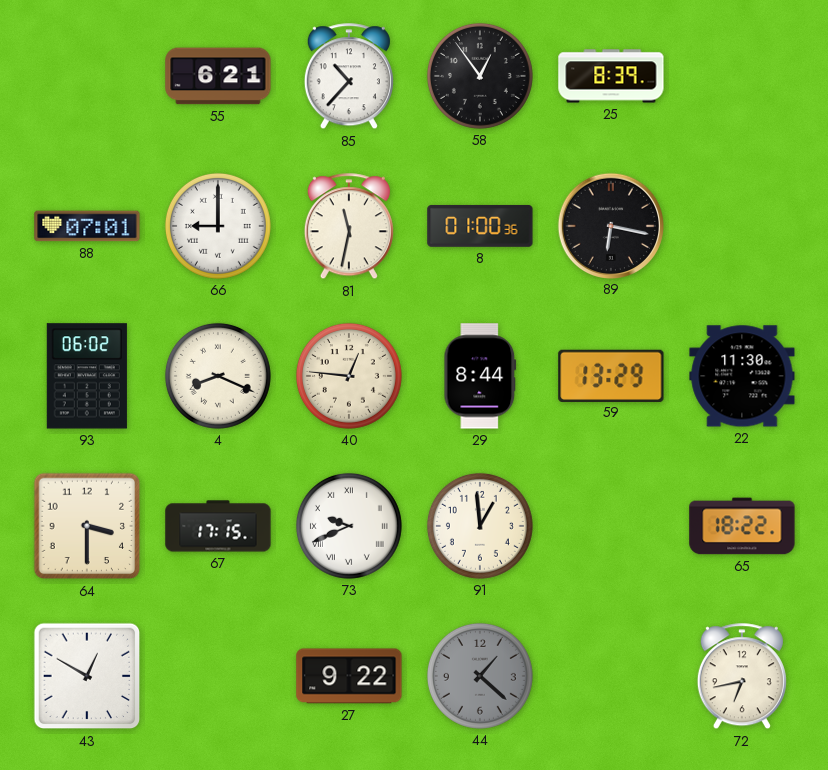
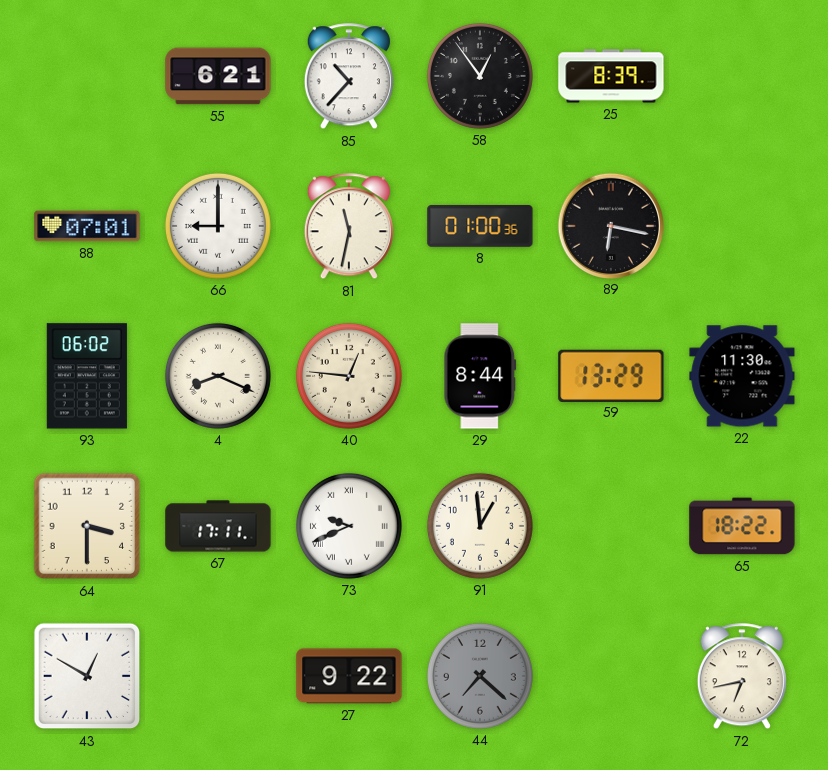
67: 17:15 -> 17:11 (218, 526)
44: 1:22 -> 7:22 (480, 676)
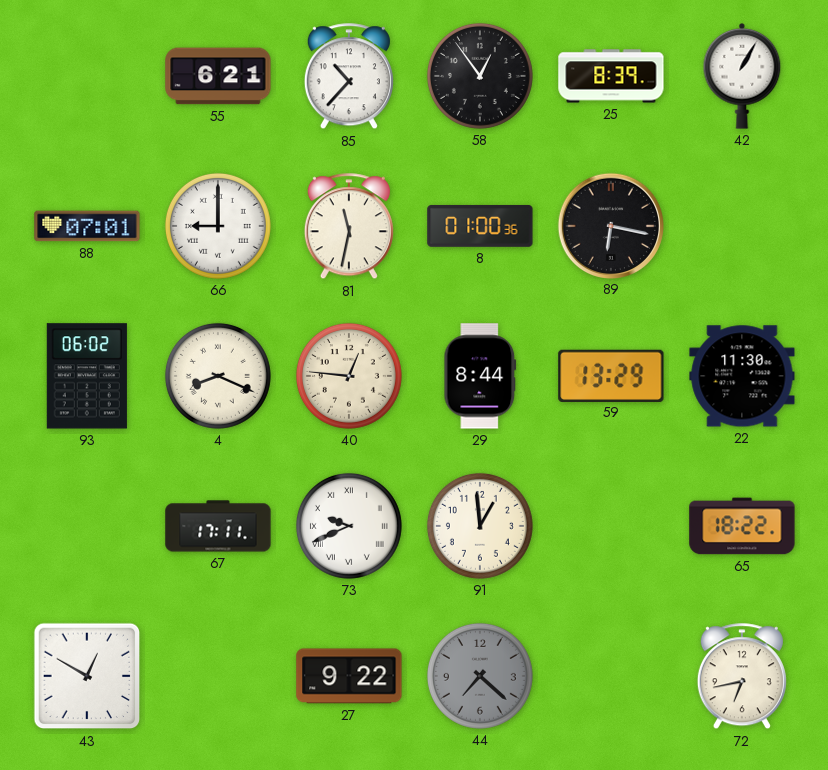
42: none -> 1:05 (742, 76)
64: 3:30 -> none (87, 526)
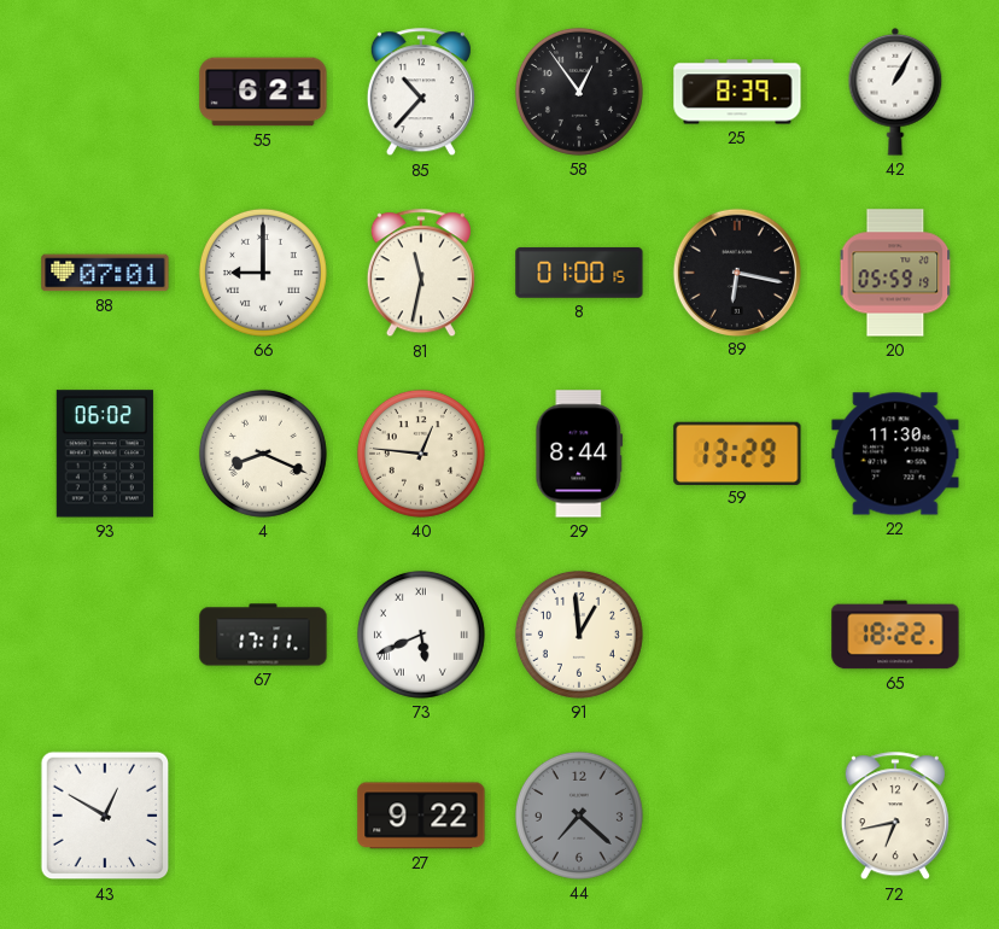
8: 01:00:36 -> 01:00:15 (579, 273)
20: none -> 05:59 (895, 273)
73: 9:41 -> 5:41 (421, 635)
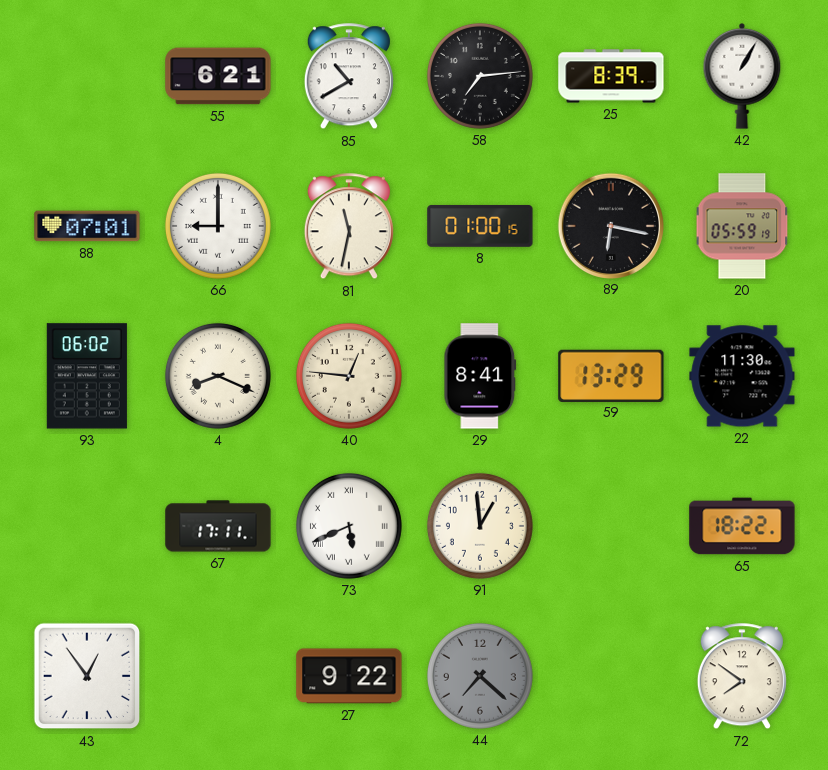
85: 10:37 -> 10:40 (349, 77)
58: 12:54 -> 7:14 (480, 76)
29: 8:44 -> 8:41 (480, 376)
43: 12:50 -> 12:54 (87, 676)
72: 6:43 -> 7:51 (742, 677)
